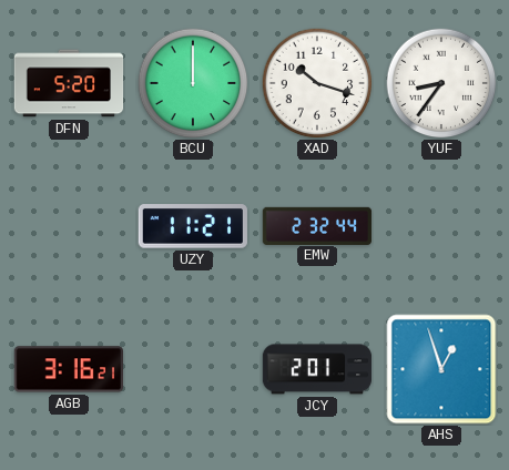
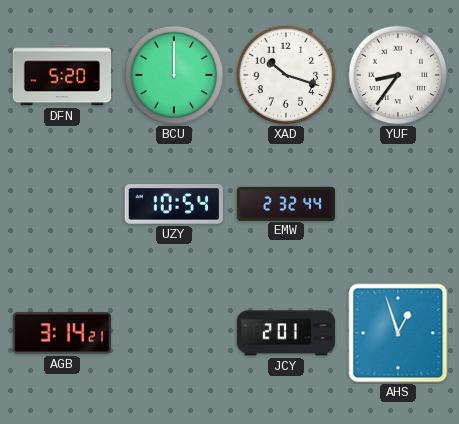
UZY: 11:21 -> 10:54 (174, 204)
AGB: 3:16 -> 3:14 (61, 333)
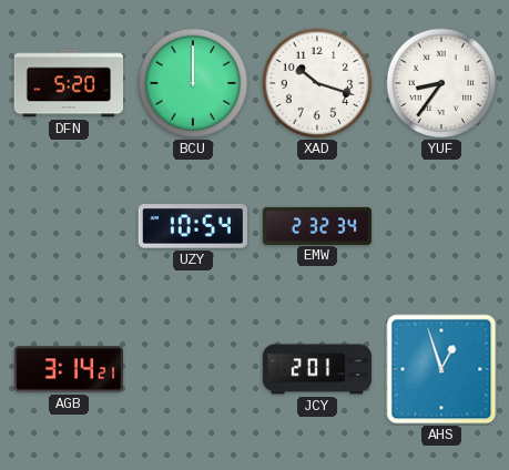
EMW: 2:32:44 -> 2:32:34 (317, 225)
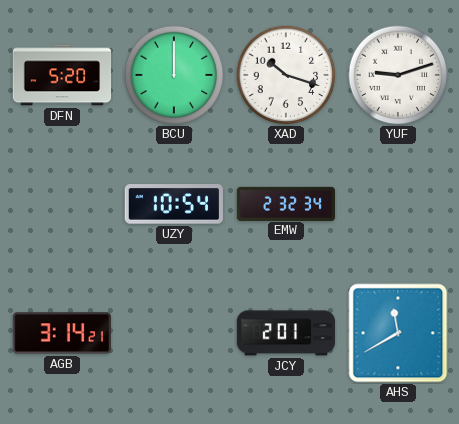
YUF: 8:36 -> 9:12 (398, 75)
AHS: 12:57 -> 11:40 (398, 333)
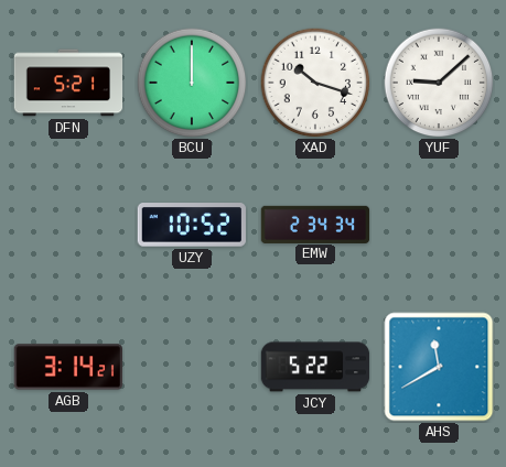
DFN: 5:20 -> 5:21 (68, 83)
YUF: 9:12 -> 9:08 (439, 83)
UZY: 10:54 -> 10:52 (192, 225)
EMW: 2:32 -> 2:34 (315, 224)
JCY: 2:01 -> 5:22 (315, 367)
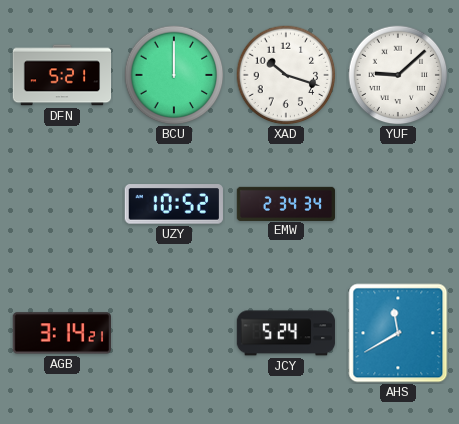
JCY: 5:22 -> 5:24 (286, 333)
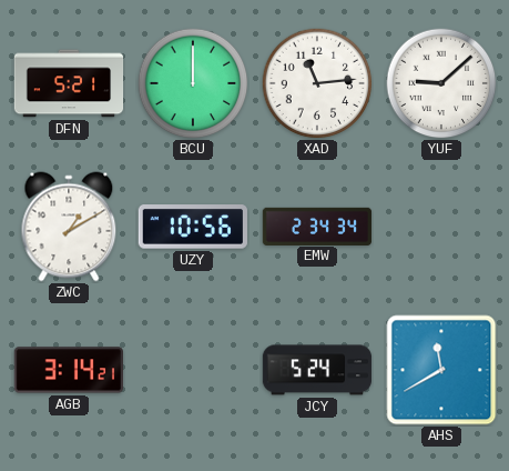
XAD: 10:18 -> 11:14 (317, 83)
ZWC: none -> 1:10 (69, 227)
UZY: 10:52 -> 10:56 (193, 227)
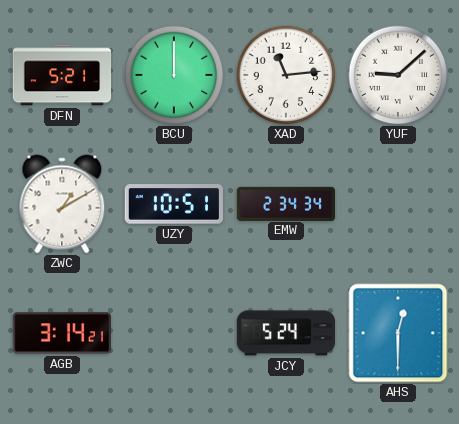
UZY: 10:56 -> 10:51 (174, 204)
AHS: 11:40 -> 12:30 (398, 333)
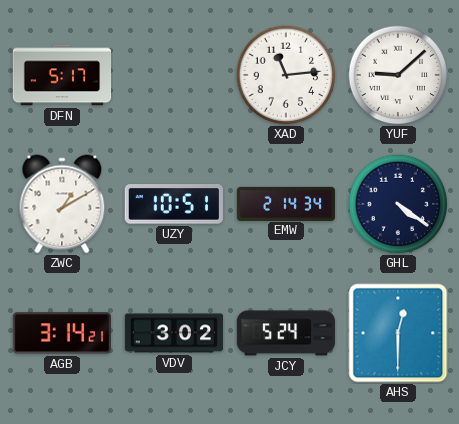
DFN: 5:21 -> 5:17 (62, 75)
BCU: 12:00 -> none (174, 75)
EMW: 2:34 -> 2:14 (286, 203)
GHL: none -> 4:21 (398, 204)
VDV: none -> 3:02 (174, 333)
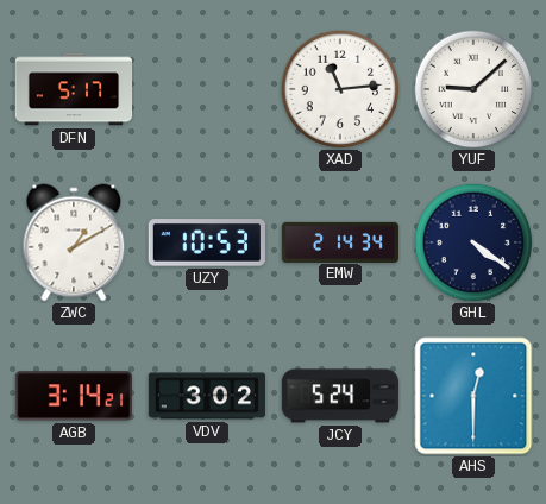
UZY: 10:51 -> 10:53 (207, 242)
